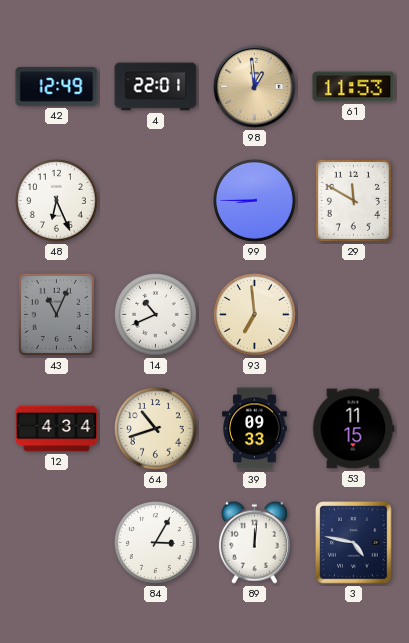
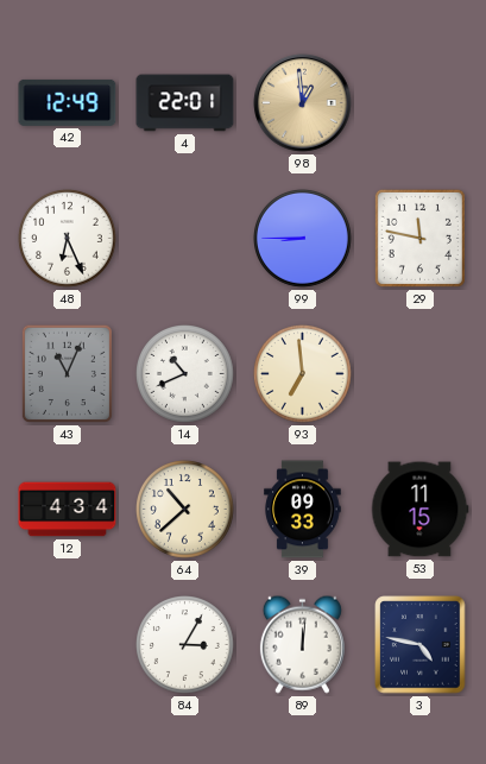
61: 11:53 -> none (354, 87)
29: 11:50 -> 11:47 (419, 238)
64: 10:42 -> 10:38 (185, 510)
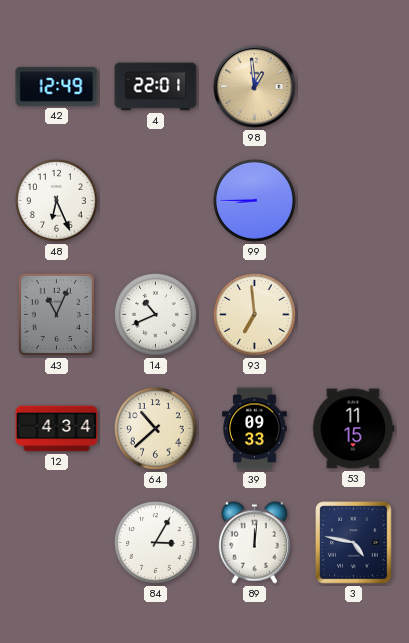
29: 11:47 -> none (419, 238)
